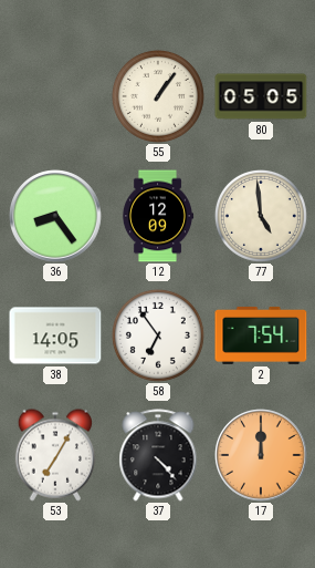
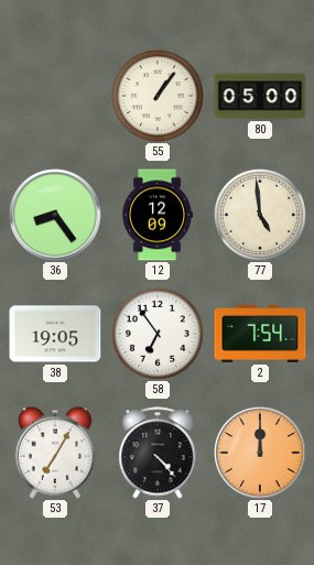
80: 05:05 -> 05:00 (260, 96)
38: 14:05 -> 19:05 (55, 334)
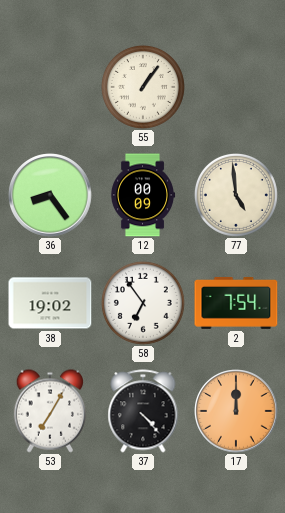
80: 05:00 -> none (260, 96)
12: 12:09 -> 00:09 (143, 195)
38: 19:05 -> 19:02 (50, 303)
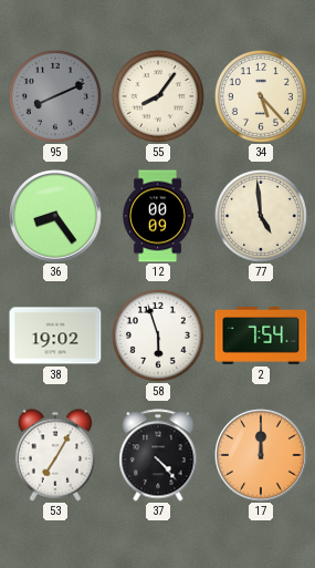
95: none -> 8:11 (55, 96)
55: 1:06 -> 8:06 (158, 96)
34: none -> 5:23 (261, 96)
58: 6:54 -> 5:57 (158, 335)
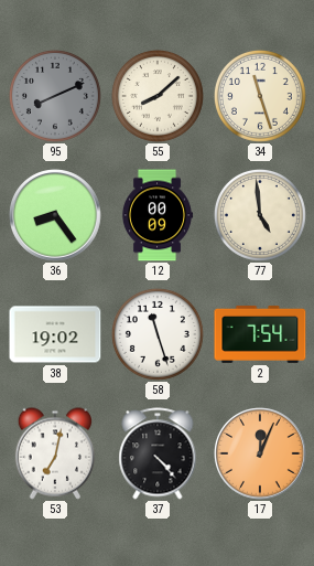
55: 8:06 -> 8:08 (158, 96)
34: 5:23 -> 11:27 (260, 96)
58: 5:57 -> 11:27 (158, 334)
53: 7:05 -> 7:02 (55, 453)
17: 12:00 -> 12:04 (260, 453)
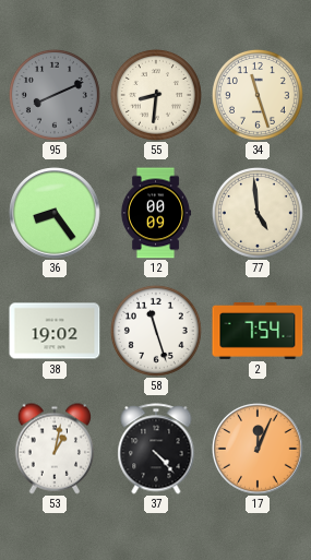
55: 8:08 -> 8:31 (156, 95)
53: 7:02 -> 1:02 (55, 449)
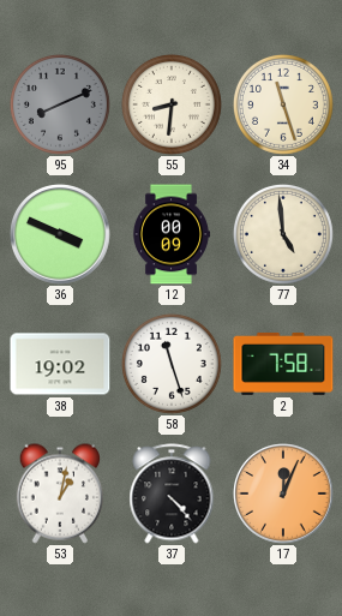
36: 8:24 -> 3:49 (60, 234)
2: 7:54 -> 7:58 (283, 364)
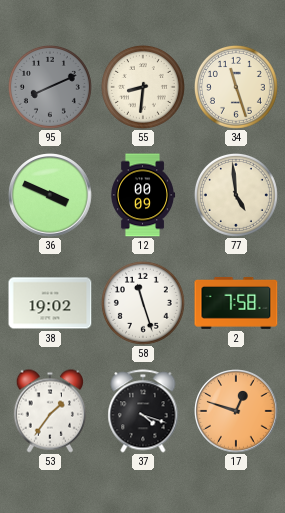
53: 1:02 -> 1:36 (50, 411)
37: 4:23 -> 4:18 (143, 411)
17: 12:04 -> 12:48 (236, 411)
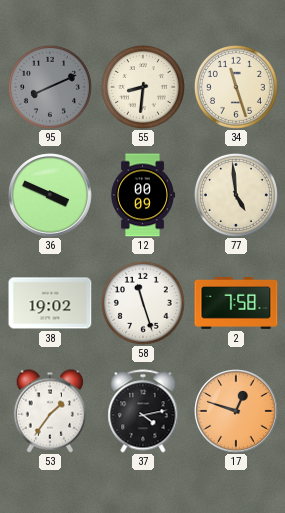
37: 4:18 -> 4:13 (143, 411)
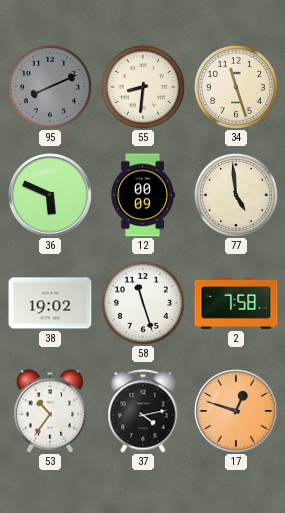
36: 3:49 -> 5:49 (50, 195)
53: 1:36 -> 10:36 (50, 411)
